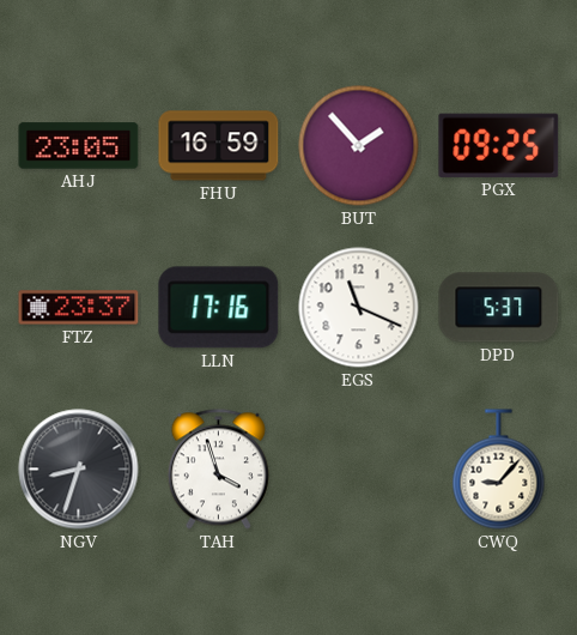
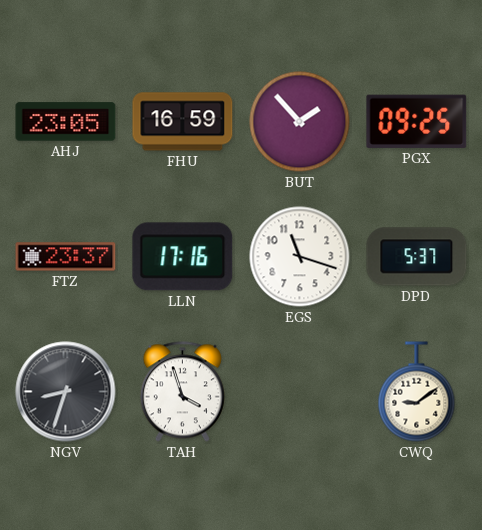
EGS: 11:19 -> 11:18 (300, 257)
CWQ: 9:07 -> 9:09 (417, 392)
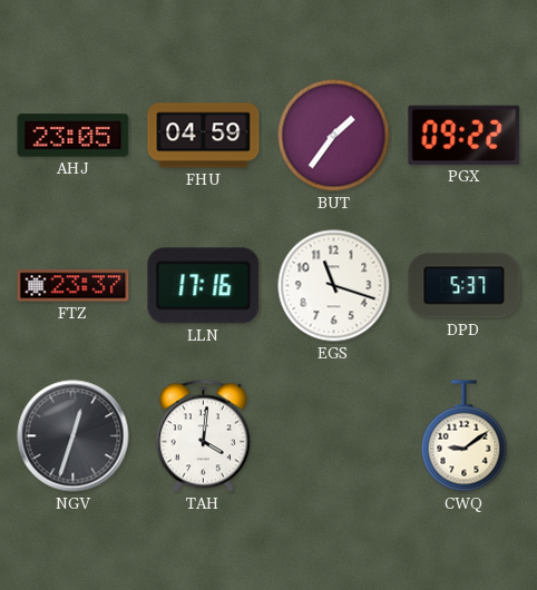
FHU: 16:59 -> 04:59 (204, 136)
BUT: 1:53 -> 1:36 (334, 136)
PGX: 09:25 -> 09:22 (465, 135)
NGV: 8:33 -> 12:33 (74, 436)
TAH: 3:57 -> 4:01 (203, 436)
